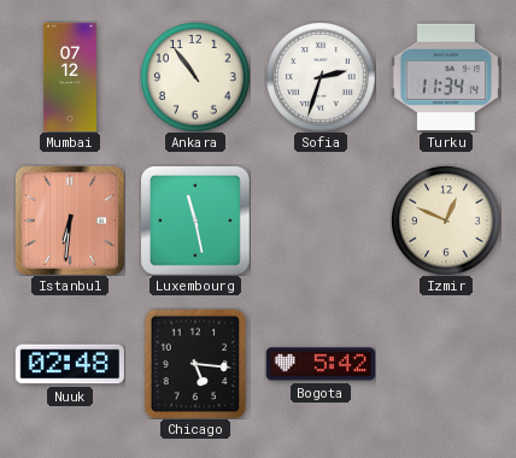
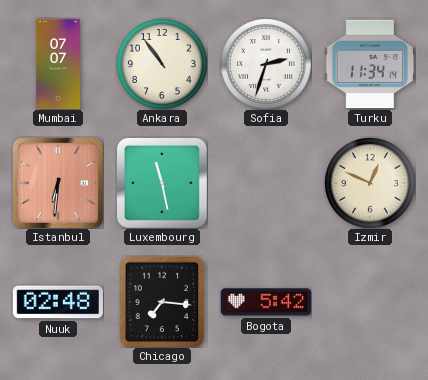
Mumbai: 07:12 -> 07:07 (58, 64)
Chicago: 5:16 -> 7:16 (162, 302)
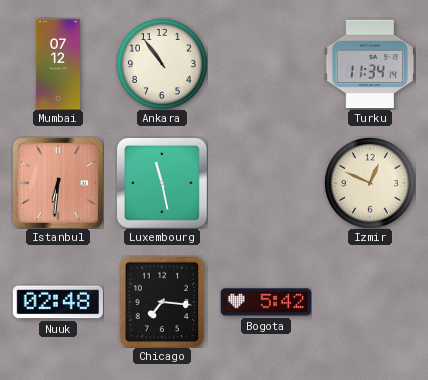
Mumbai: 07:07 -> 07:12 (58, 64)
Sofia: 2:33 -> none (266, 64)
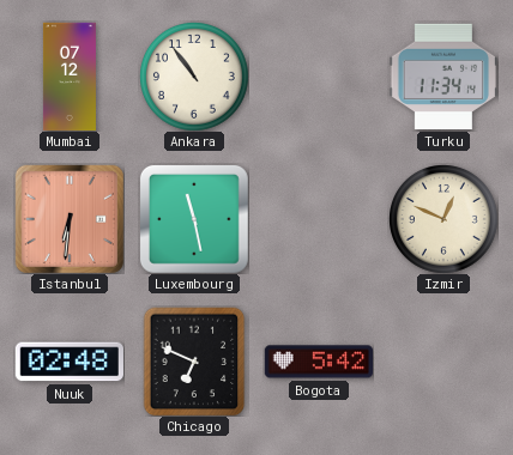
Chicago: 7:16 -> 6:49 (194, 362)
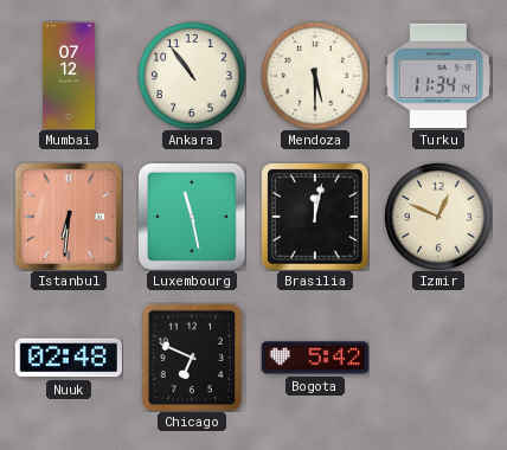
Mendoza: none -> 5:30 (315, 76)
Brasilia: none -> 12:02 (315, 217)
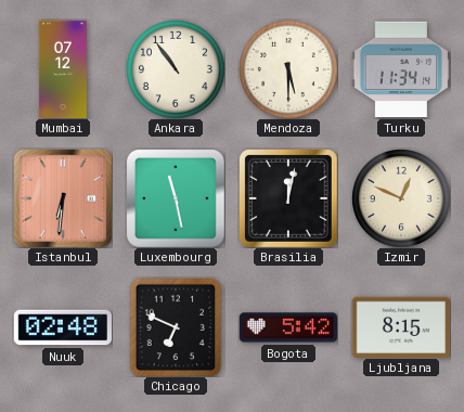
Ljubljana: none -> 8:15 (400, 326)
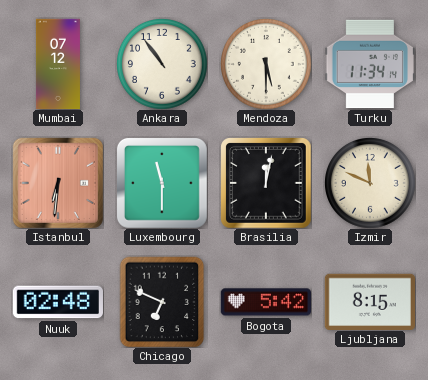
Luxembourg: 11:28 -> 11:30 (162, 183)
Izmir: 12:49 -> 11:49 (370, 183)
